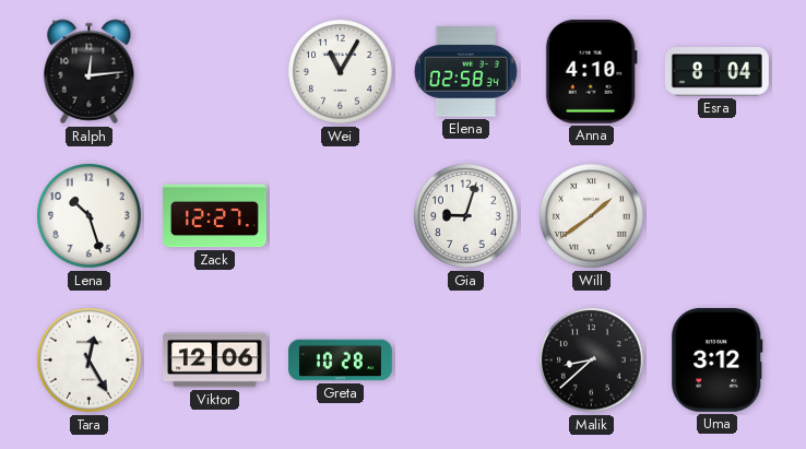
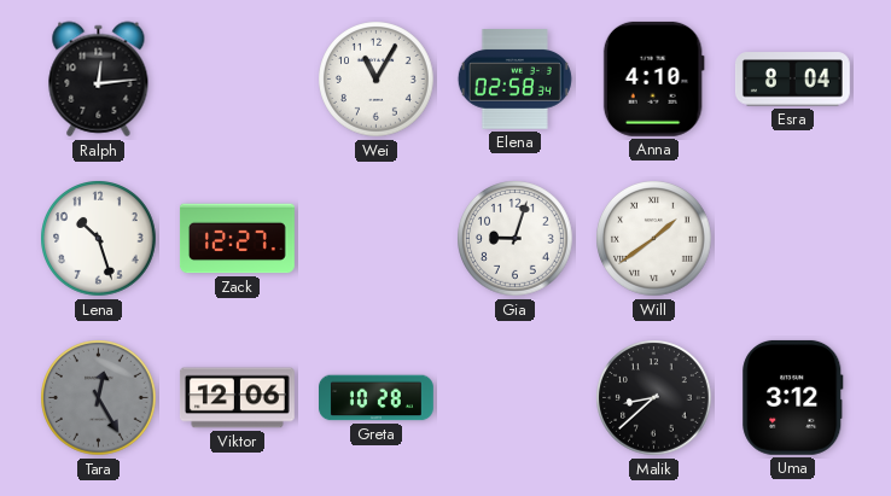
Tara dial: white -> grey (99, 398)
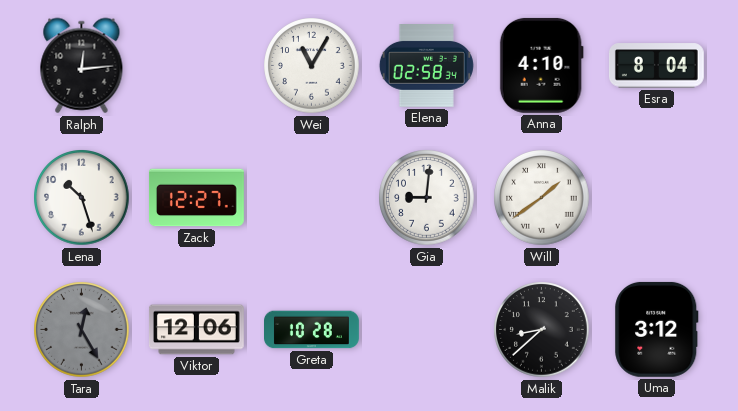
Gia: 9:03 -> 9:01 (427, 198)
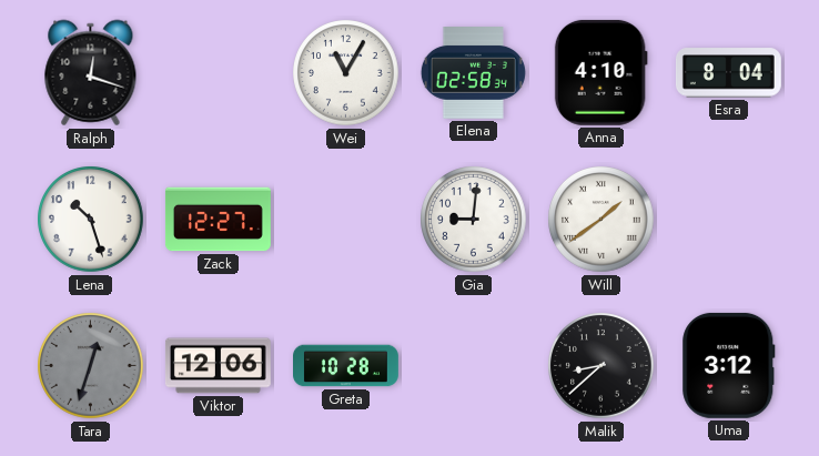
Ralph: 12:14 -> 12:18 (91, 73)
Tara: 12:25 -> 12:33 (91, 366)
